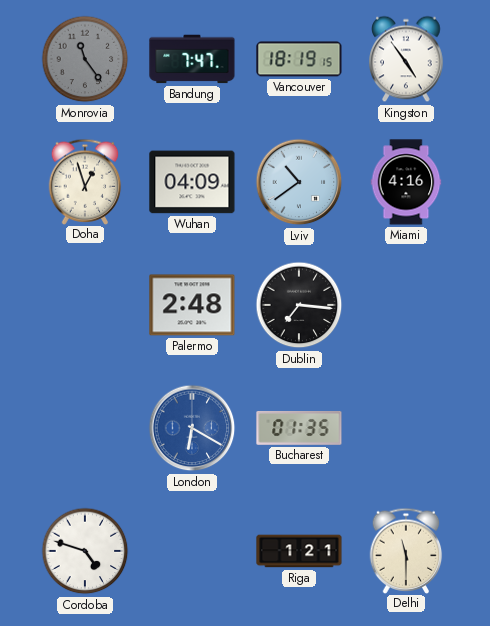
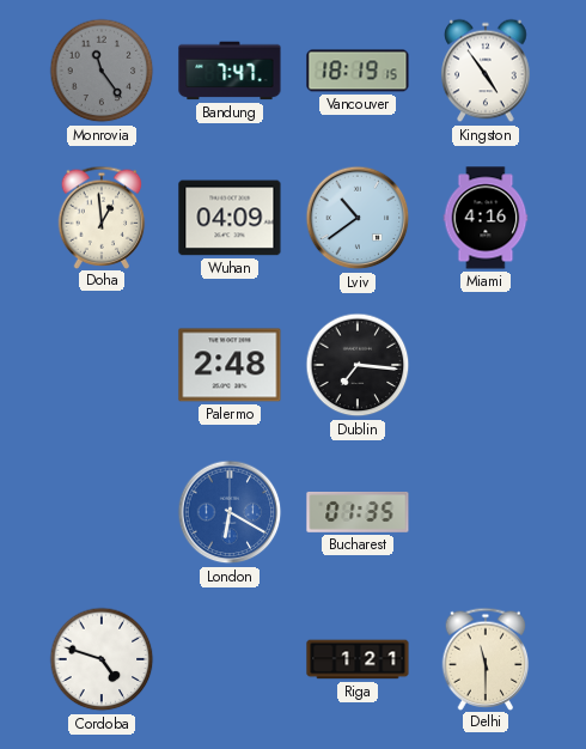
Doha: 12:57 -> 12:59 (102, 217)
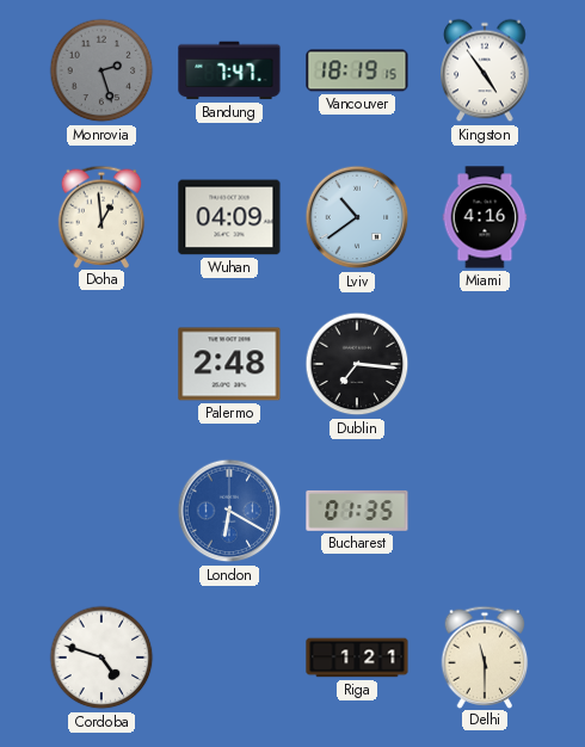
Monrovia: 11:24 -> 2:27 (101, 70)
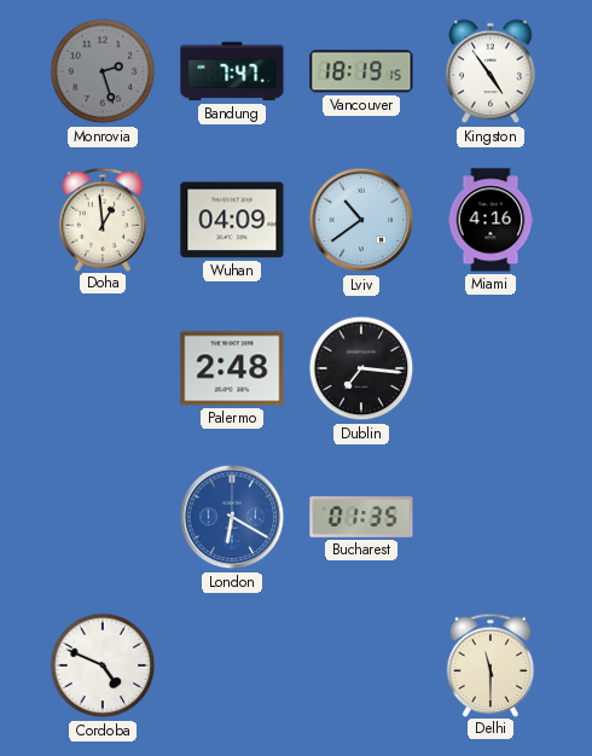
Cordoba: 4:48 -> 4:49 (103, 665)
Riga: 1:21 -> none (357, 658)
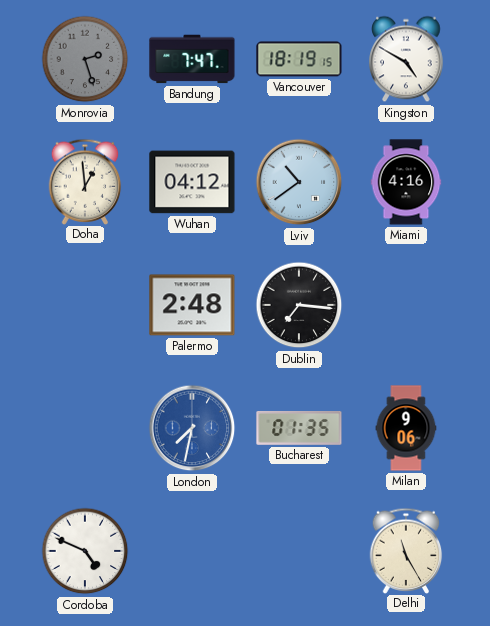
Kingston: 4:54 -> 4:50 (406, 59)
Wuhan: 04:09 -> 04:12 (192, 182)
London: 6:20 -> 7:32 (192, 428)
Milan: none -> 9:06 (406, 428)
Delhi: 11:30 -> 11:25 (406, 550)
